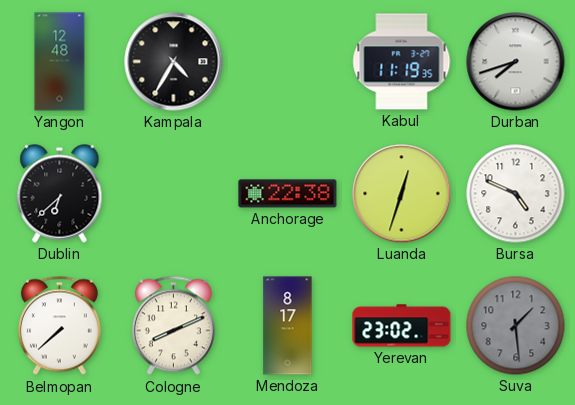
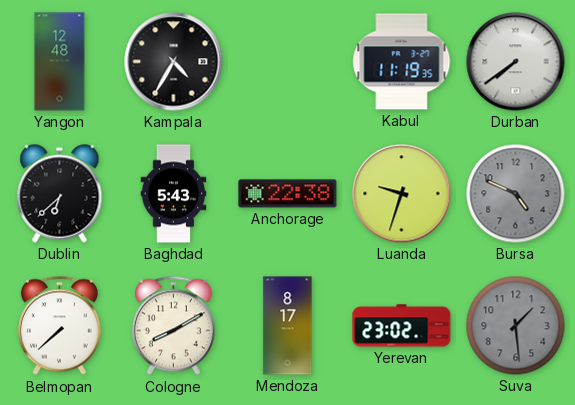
Durban: 7:42 -> 7:39 (516, 62)
Baghdad: none -> 5:43 (174, 194)
Luanda: 12:33 -> 9:33 (402, 194)
Bursa dial: white -> grey (516, 194)
Cologne: 8:11 -> 8:10 (173, 326)
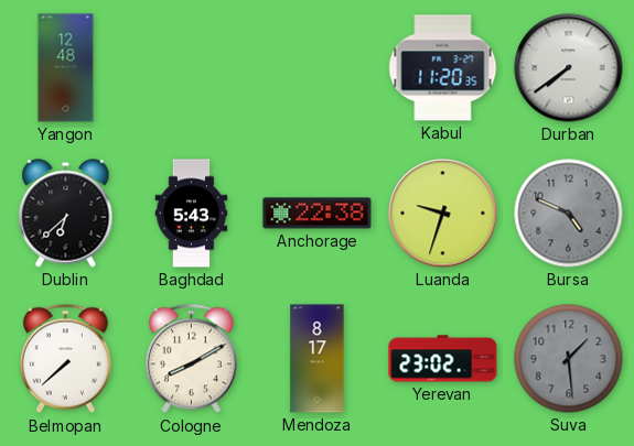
Kampala: 4:35 -> none (174, 62)
Kabul: 11:19 -> 11:20 (443, 68)
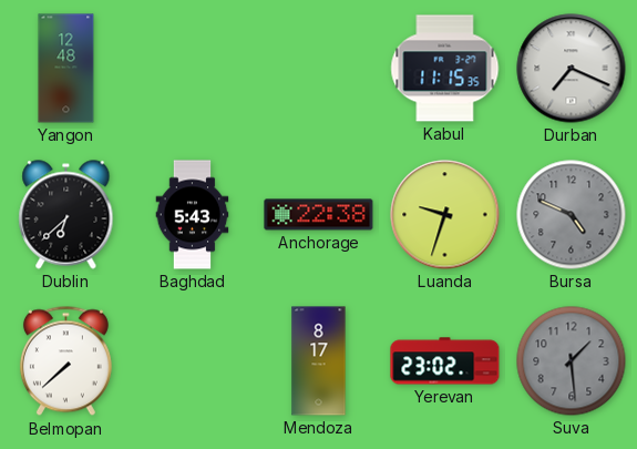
Kabul: 11:20 -> 11:15 (445, 69)
Durban: 7:39 -> 7:19 (572, 69)
Cologne: 8:10 -> none (191, 359)
